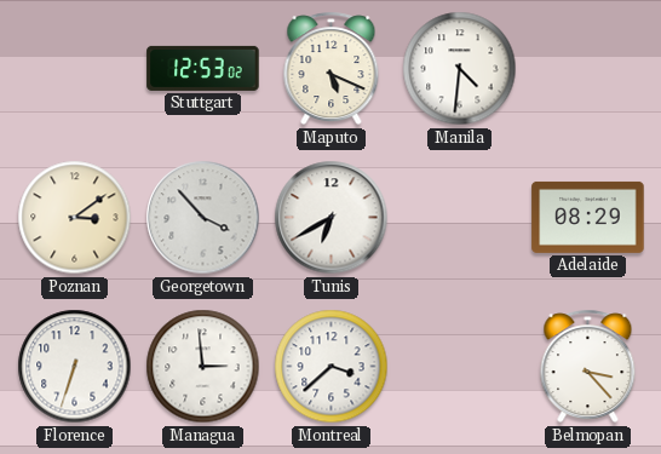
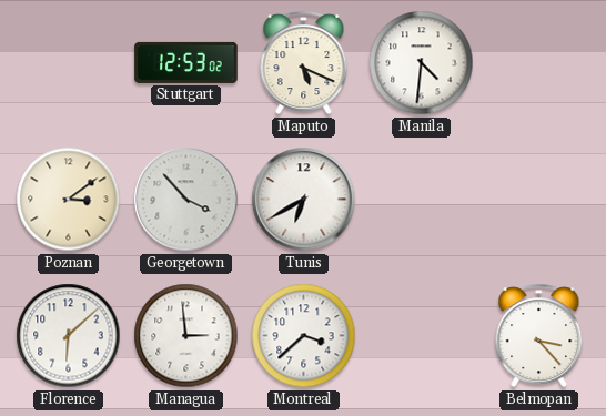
Adelaide: 08:29 -> none (588, 217)
Florence: 6:33 -> 6:08 (69, 336)
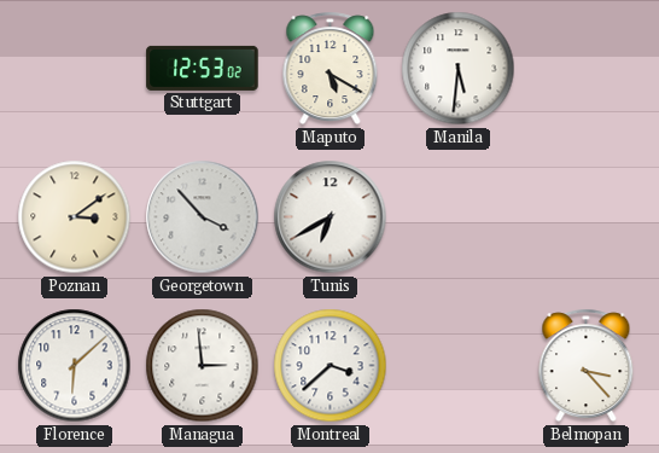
Maputo: 5:19 -> 5:20 (331, 69)
Manila: 4:31 -> 5:31 (459, 69)
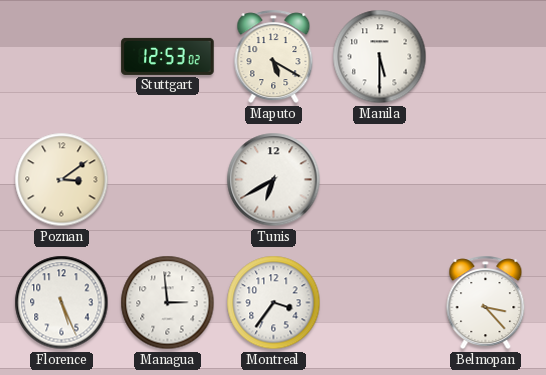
Manila: 5:31 -> 5:30 (380, 57)
Georgetown: 3:53 -> none (203, 217)
Florence: 6:08 -> 5:26 (62, 303)
Montreal: 3:38 -> 3:36 (274, 303)
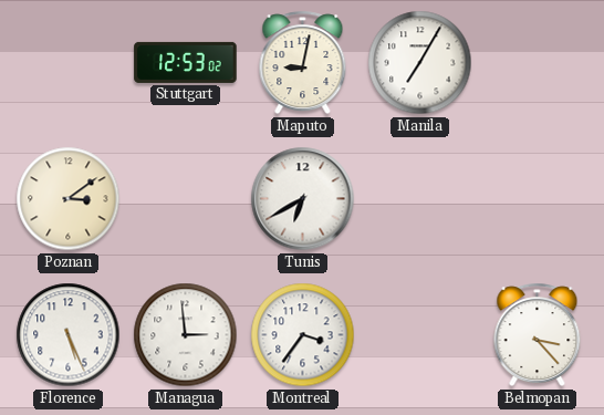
Maputo: 5:20 -> 9:02 (303, 63)
Manila: 5:30 -> 7:05 (420, 63)
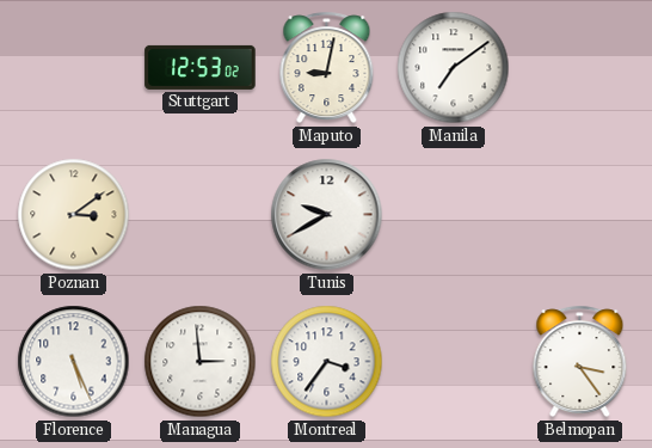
Manila: 7:05 -> 7:09 (454, 68)
Tunis: 6:40 -> 9:40 (327, 215)
Belmopan: 3:23 -> 3:24 (580, 362)
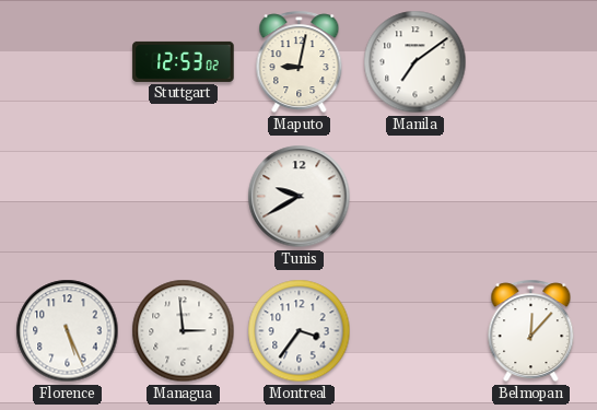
Poznan: 3:09 -> none (74, 215)
Belmopan: 3:24 -> 12:07 (531, 331)
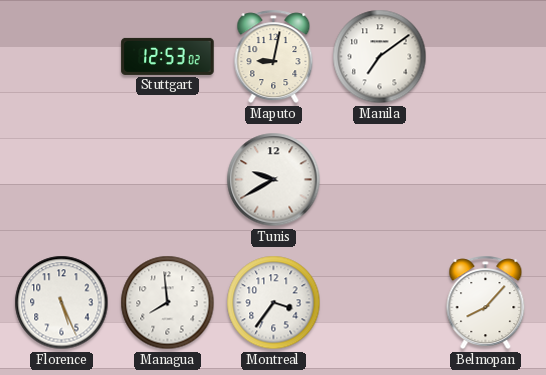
Managua: 2:59 -> 7:59 (168, 303)
Belmopan: 12:07 -> 8:07 (486, 303)
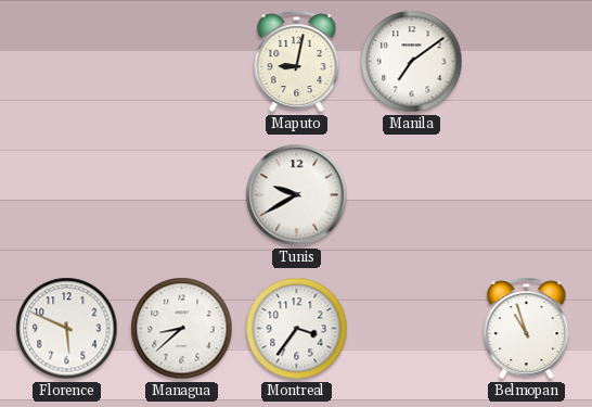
Stuttgart: 12:53 -> none (168, 56)
Florence: 5:26 -> 5:49 (67, 329)
Managua: 7:59 -> 8:38 (182, 329)
Belmopan: 8:07 -> 10:57 (527, 329)
